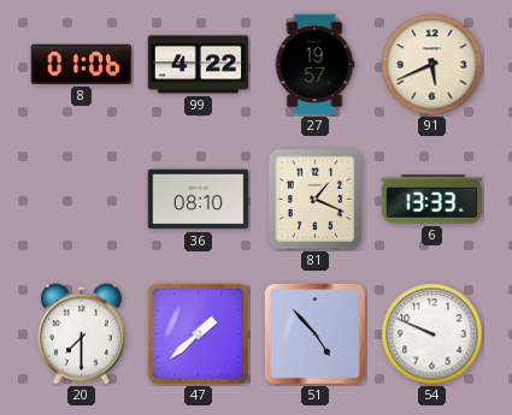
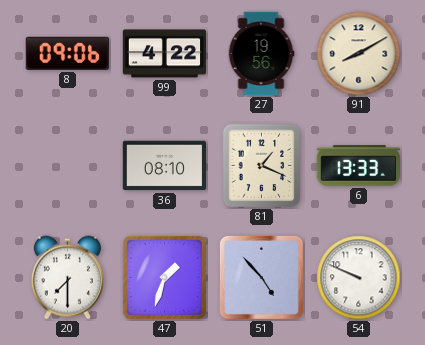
8: 01:06 -> 09:06 (67, 53)
27: 19:57 -> 19:56 (261, 54)
91: 5:41 -> 8:10 (359, 54)
47: 1:38 -> 1:33 (164, 277)
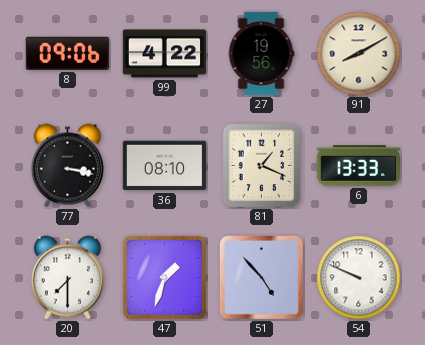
77: none -> 3:17 (67, 166)
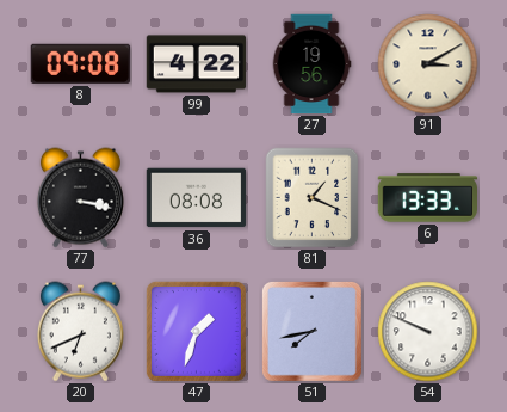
8: 09:06 -> 09:08 (80, 63)
91: 8:10 -> 3:10 (428, 64)
36: 08:10 -> 08:08 (197, 198)
20: 7:30 -> 6:41 (80, 332)
51: 4:53 -> 7:43 (313, 332)
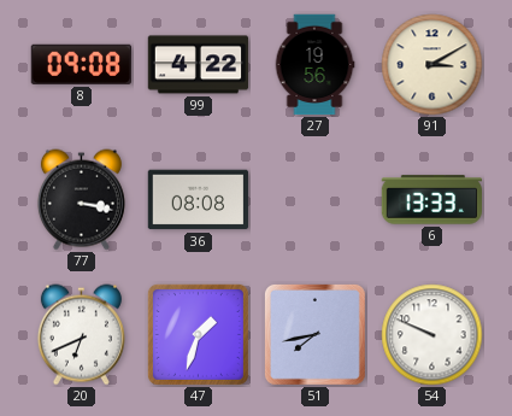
81: 1:19 -> none (313, 198)
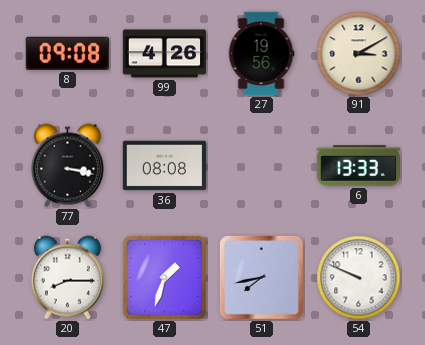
99: 4:22 -> 4:26 (165, 54)
20: 6:41 -> 8:15 (67, 278)
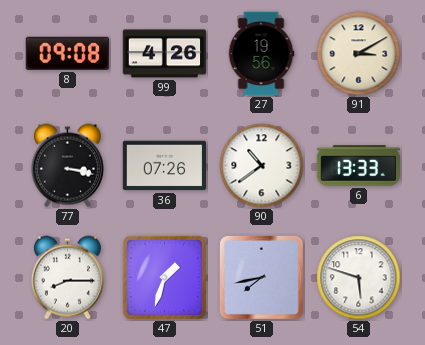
36: 08:08 -> 07:26 (165, 166)
90: none -> 10:39 (262, 166)
54: 9:49 -> 5:48 (359, 278)
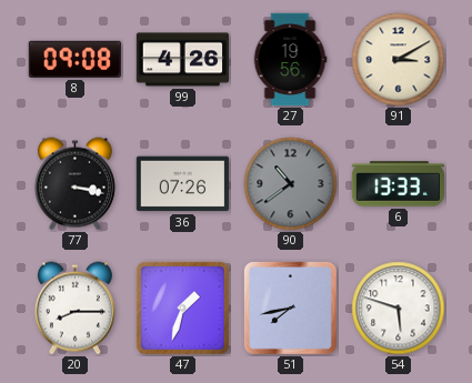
90 dial: white -> grey (291, 184)
